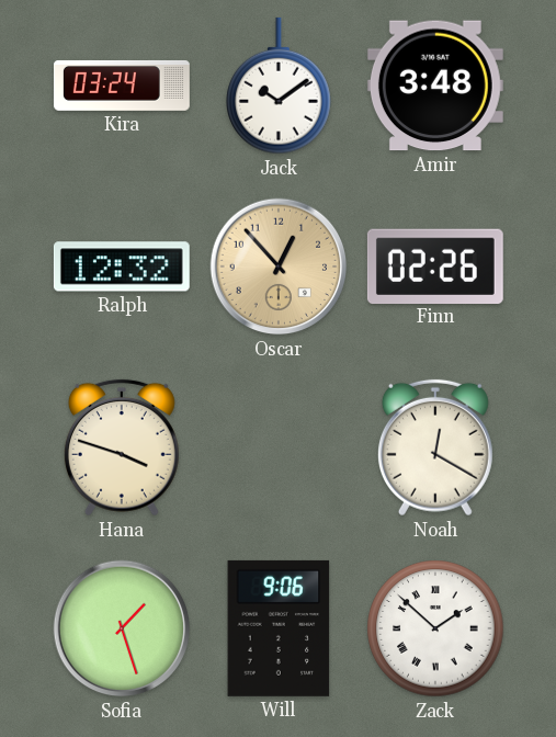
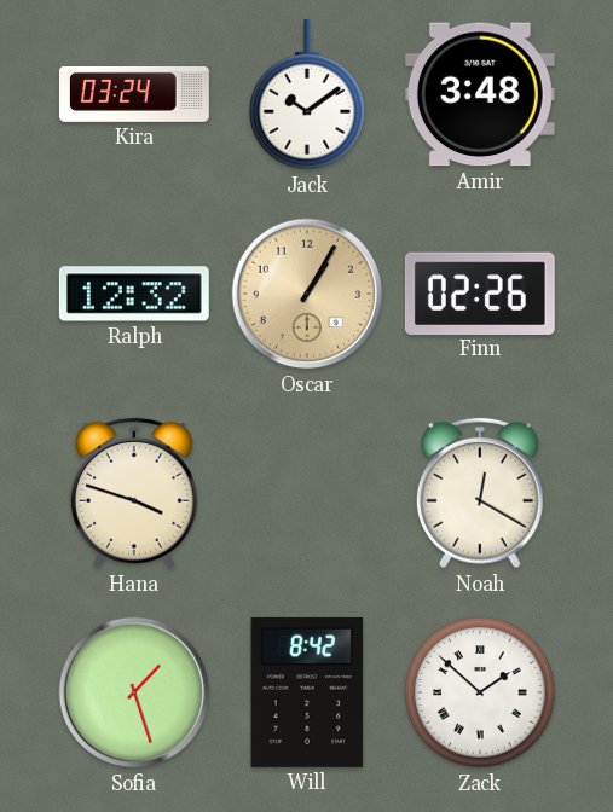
Oscar: 12:53 -> 1:05 (307, 294)
Will: 9:06 -> 8:42 (307, 692)
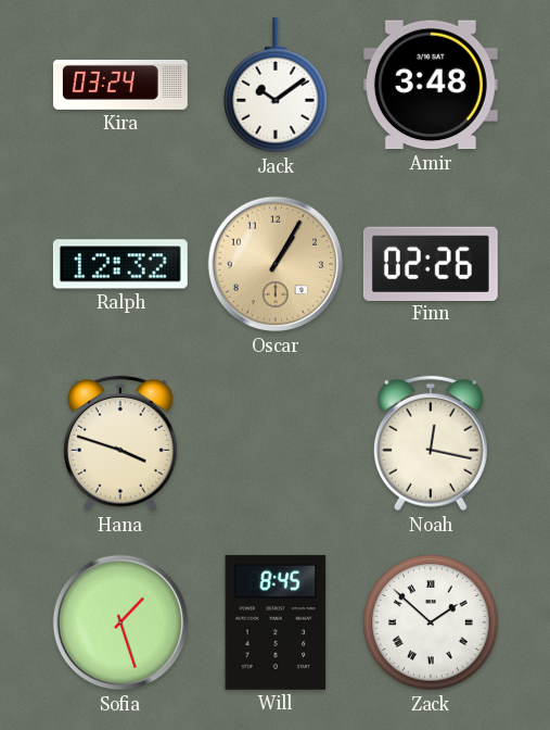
Noah: 12:20 -> 12:17 (431, 443)
Will: 8:42 -> 8:45 (276, 622)
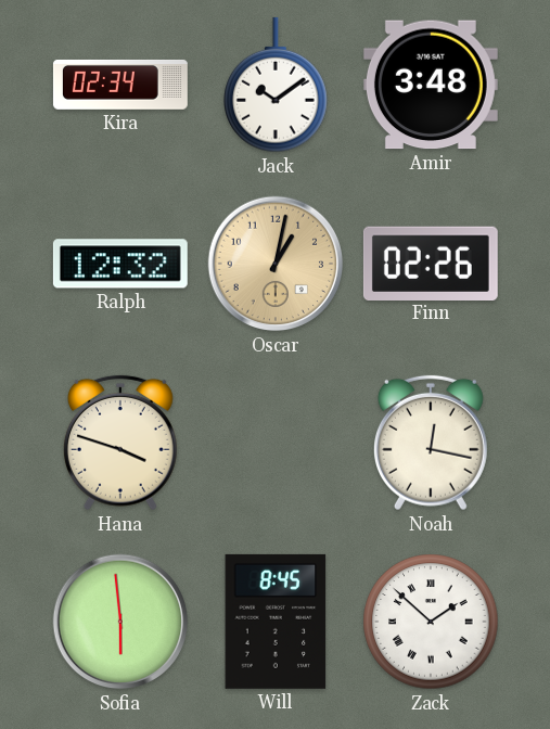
Kira: 03:24 -> 02:34 (120, 85)
Oscar: 1:05 -> 1:02 (276, 264)
Sofia: 1:27 -> 5:59 (120, 622)
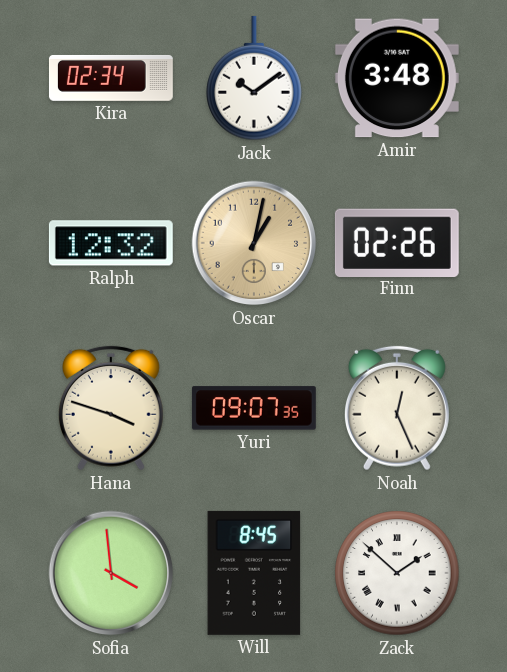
Yuri: none -> 09:07 (254, 408)
Noah: 12:17 -> 12:26 (397, 408)
Sofia: 5:59 -> 3:59 (111, 573)
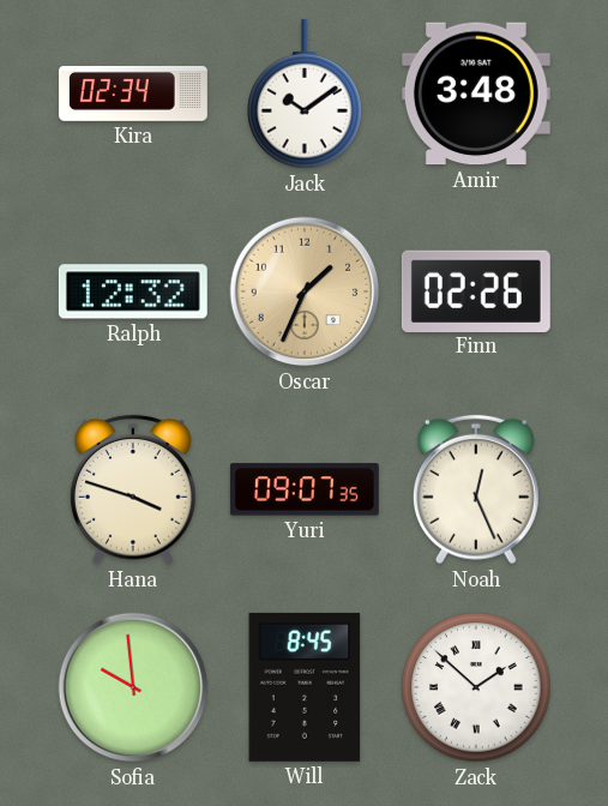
Oscar: 1:02 -> 1:34 (305, 291)
Sofia: 3:59 -> 9:59 (133, 687)
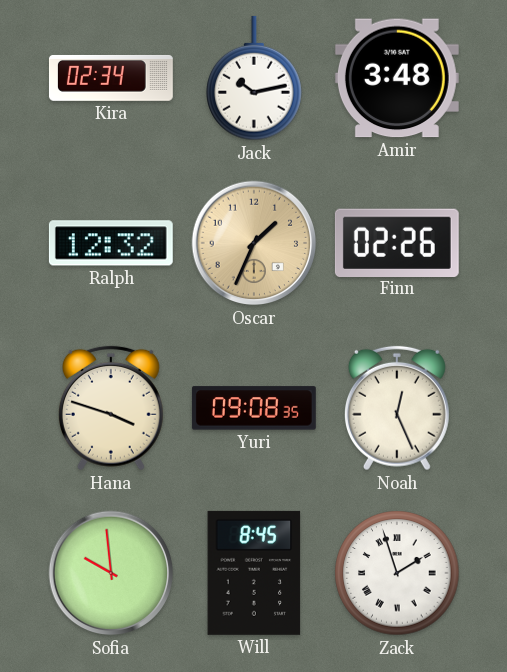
Jack: 10:09 -> 10:13 (254, 78)
Yuri: 09:07 -> 09:08 (254, 408)
Zack: 1:52 -> 1:57 (397, 573)
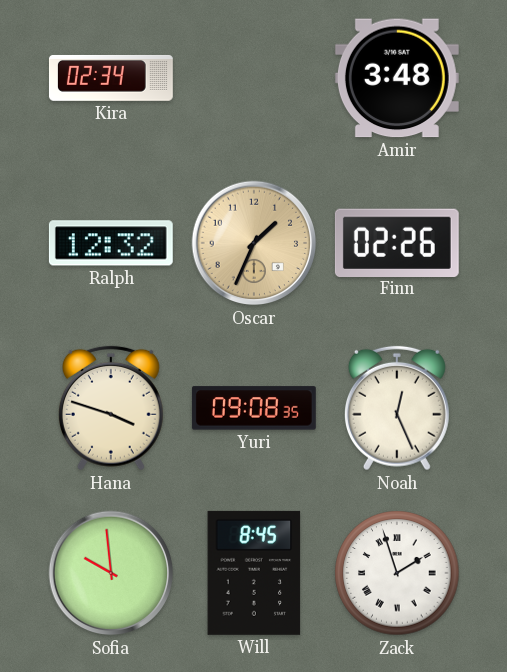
Jack: 10:13 -> none (254, 78)
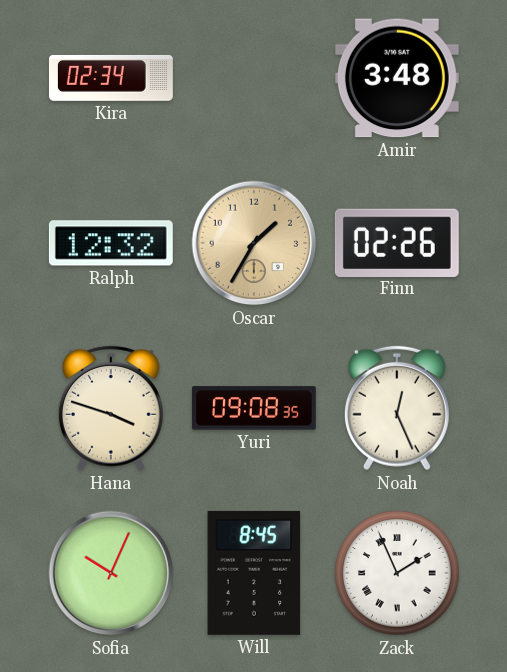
Oscar: 1:34 -> 1:35 (254, 243)
Sofia: 9:59 -> 10:04 (111, 573)
Zack: 1:57 -> 1:56 (397, 573)
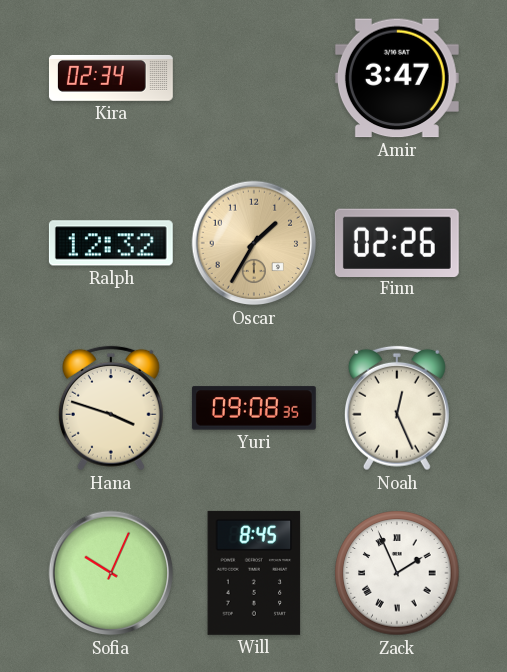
Amir: 3:48 -> 3:47 (397, 78)
